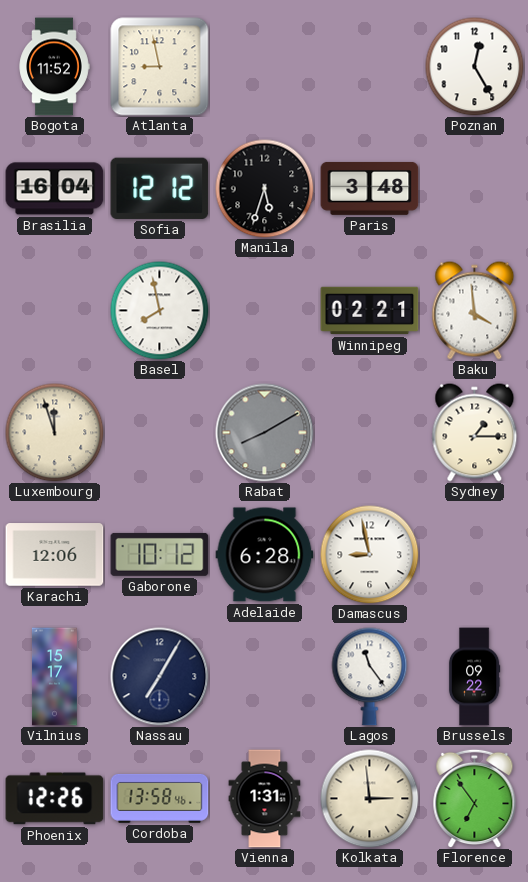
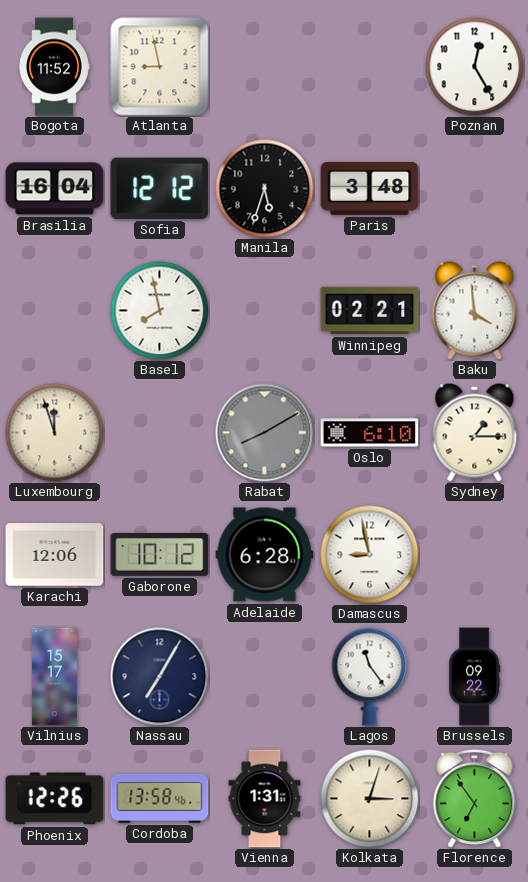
Oslo: none -> 6:10 (370, 433)
Kolkata: 2:59 -> 3:03 (370, 799)
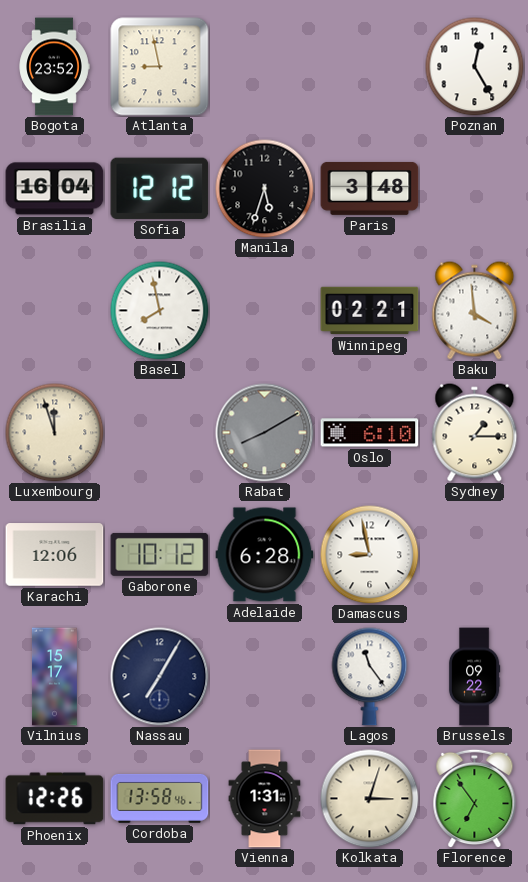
Bogota: 11:52 -> 23:52 (54, 67)
